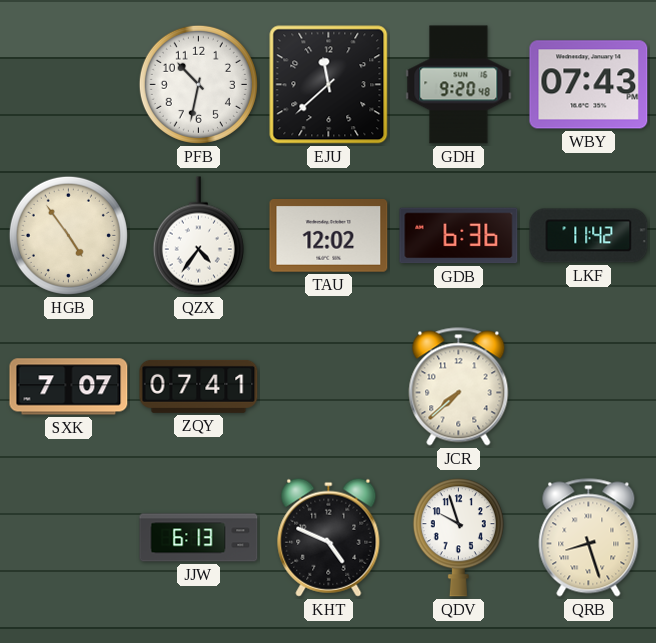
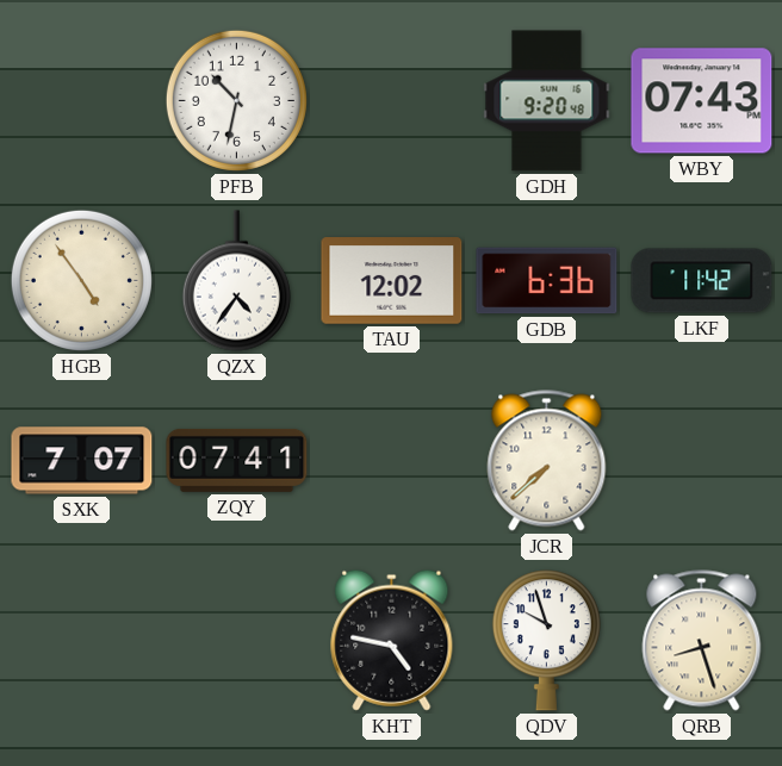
EJU: 11:38 -> none (329, 85)
JJW: 6:13 -> none (199, 538)
KHT: 4:49 -> 4:47 (392, 640)
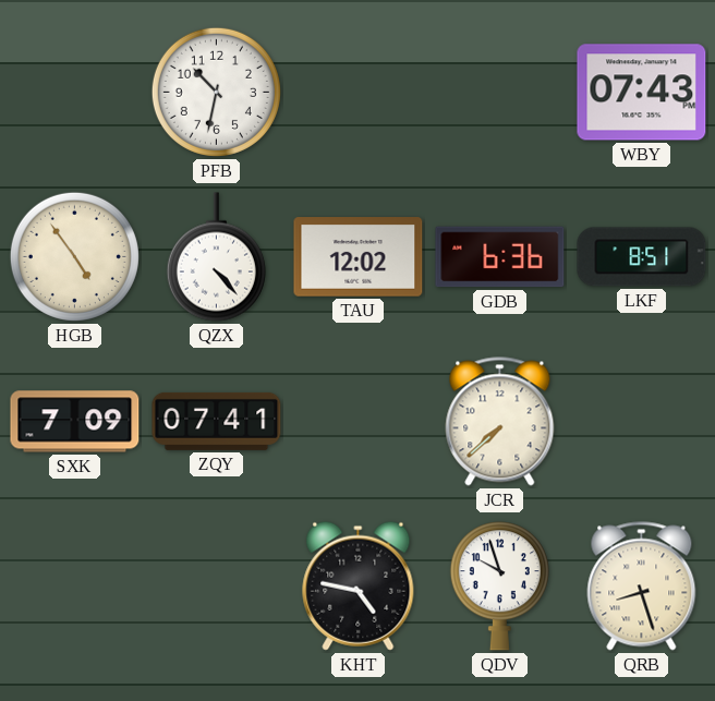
GDH: 9:20 -> none (547, 101)
QZX: 4:36 -> 4:23 (216, 257)
LKF: 11:42 -> 8:51 (642, 257)
SXK: 7:07 -> 7:09 (75, 422)
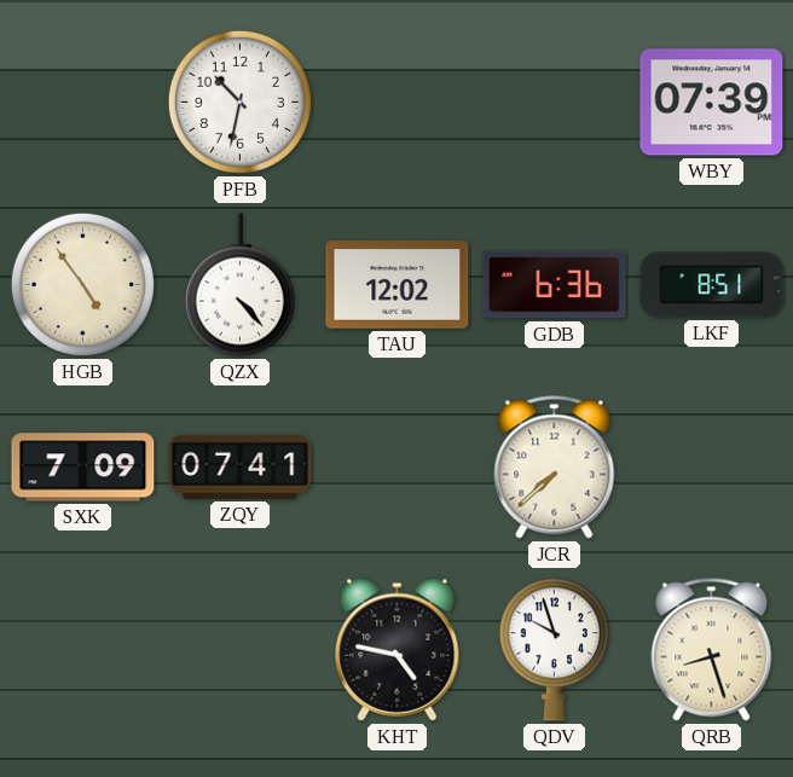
WBY: 07:43 -> 07:39 (712, 103)
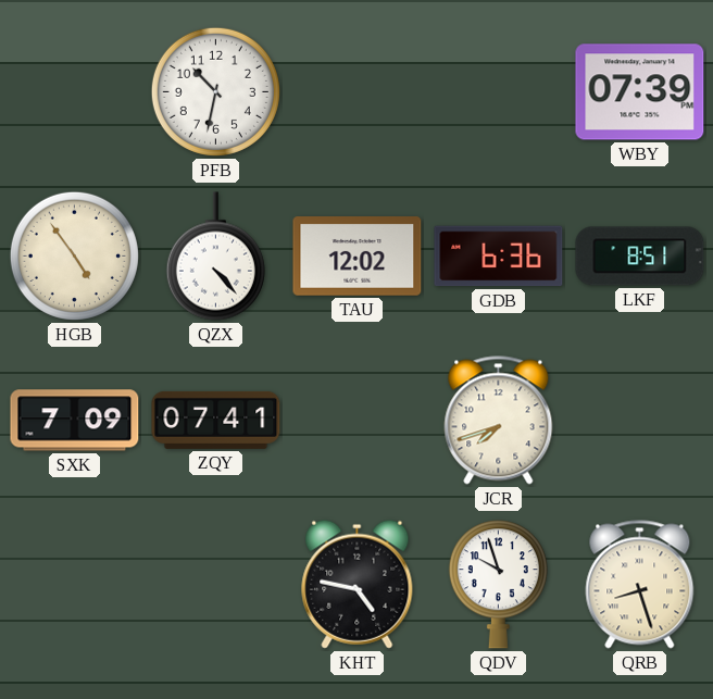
JCR: 7:38 -> 7:42 (499, 421)
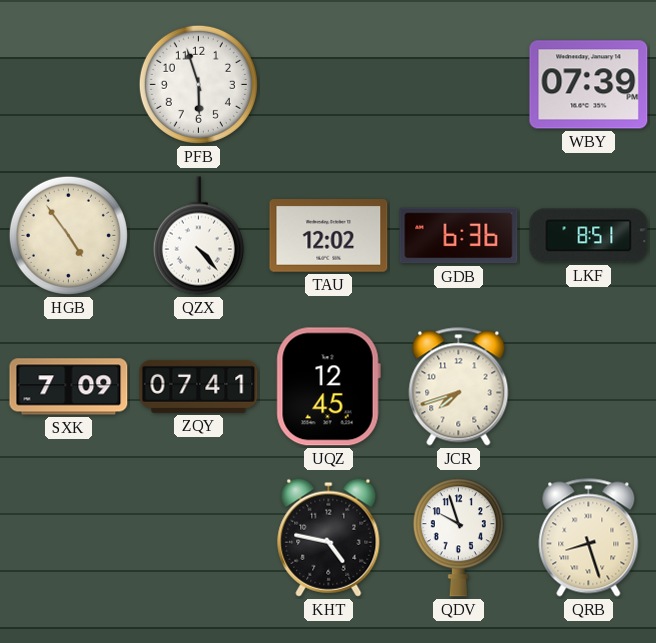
PFB: 10:32 -> 5:57 (198, 84)
UQZ: none -> 12:45 (328, 387)
